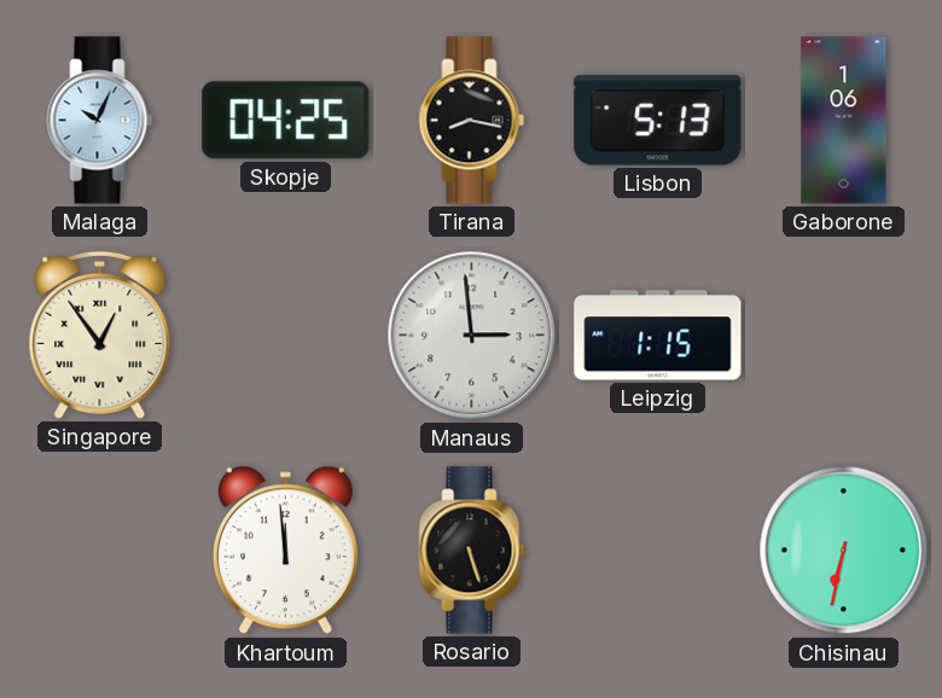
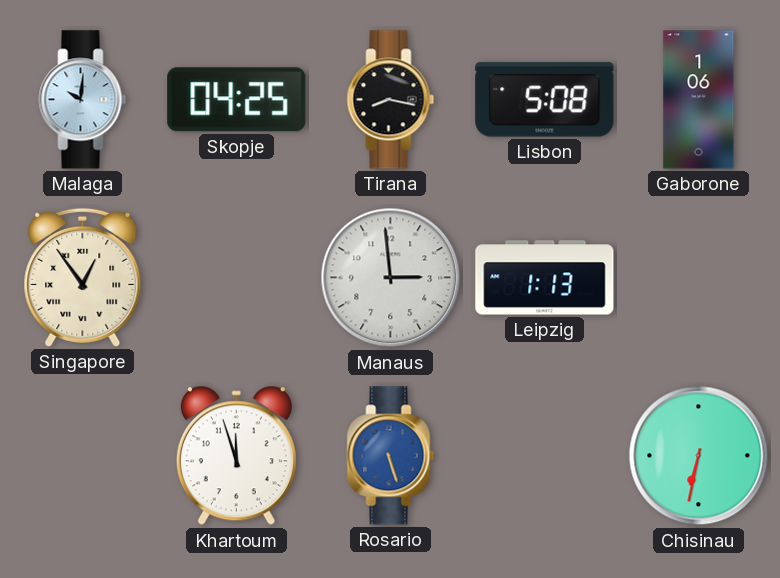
Malaga: 10:04 -> 10:01 (83, 100)
Lisbon: 5:13 -> 5:08 (545, 100)
Leipzig: 1:15 -> 1:13 (545, 278)
Khartoum: 11:59 -> 11:57 (236, 456)
Rosario dial: black -> blue (391, 456)
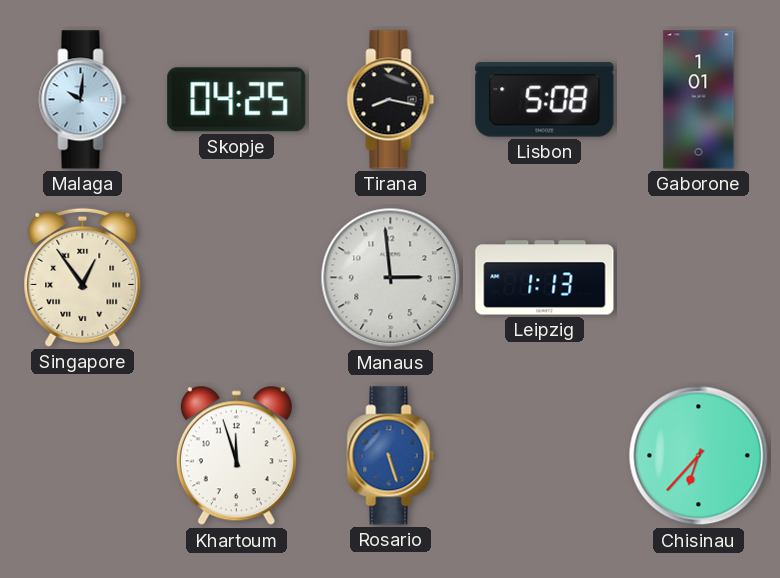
Gaborone: 1:06 -> 1:01 (699, 100)
Chisinau: 6:32 -> 6:37 (699, 456)
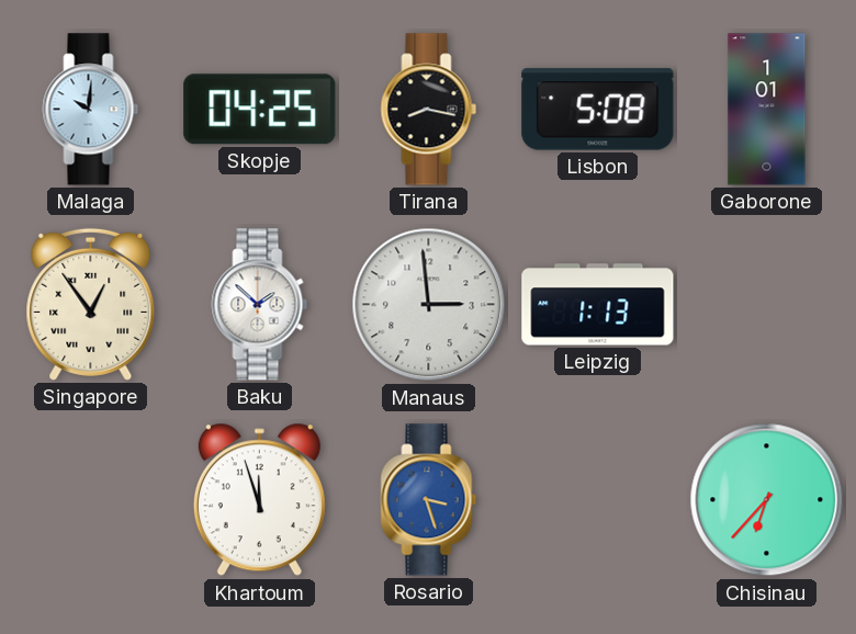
Baku: none -> 1:52 (260, 305)
Rosario: 5:27 -> 3:27 (429, 500)
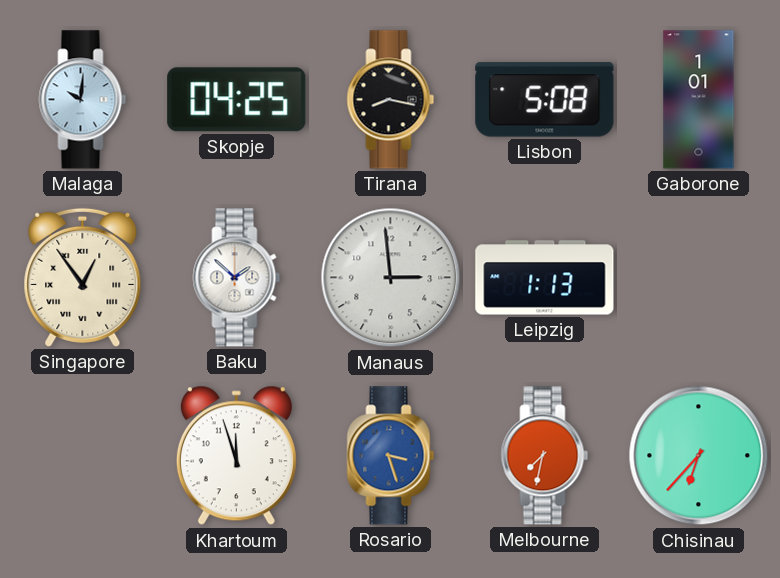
Melbourne: none -> 7:32 (545, 456)
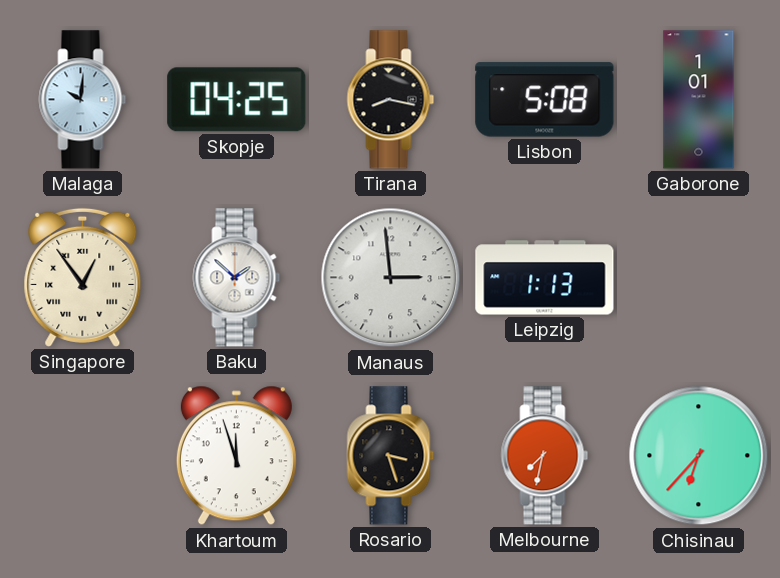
Rosario dial: blue -> black (391, 456)
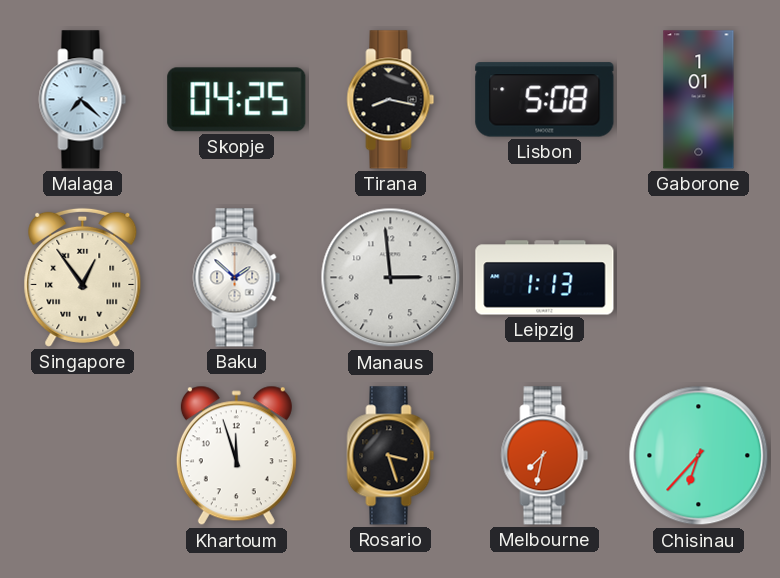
Malaga: 10:01 -> 7:22 (83, 100)
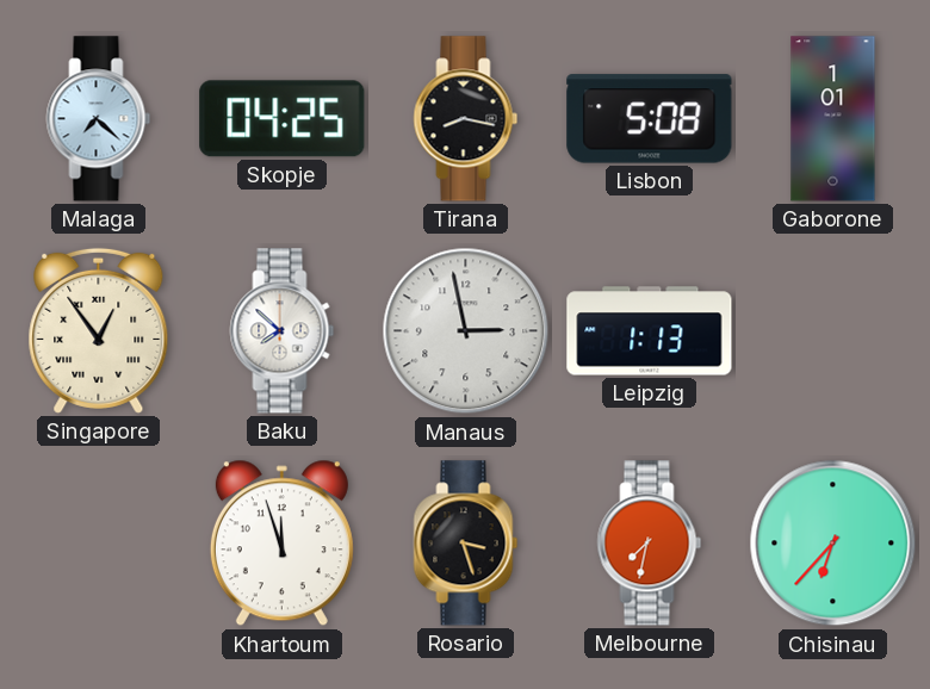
Baku: 1:52 -> 7:52 (283, 331)
Manaus: 2:59 -> 2:58 (466, 331)
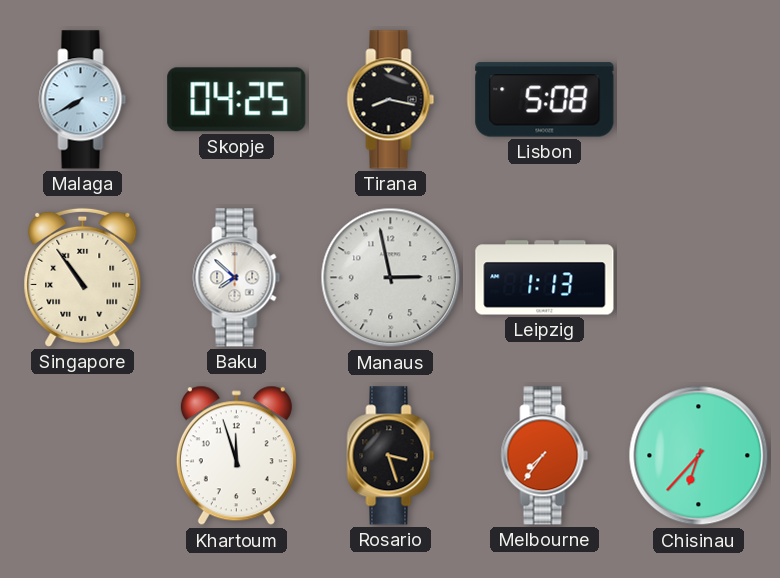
Malaga: 7:22 -> 7:40 (83, 100)
Gaborone: 1:01 -> none (833, 119)
Singapore: 12:54 -> 10:54 (83, 277)
Melbourne: 7:32 -> 7:36 (545, 456)
